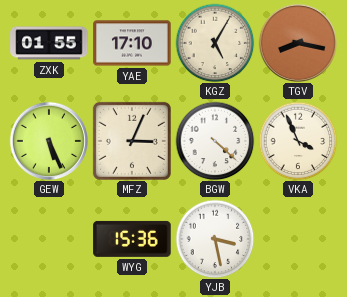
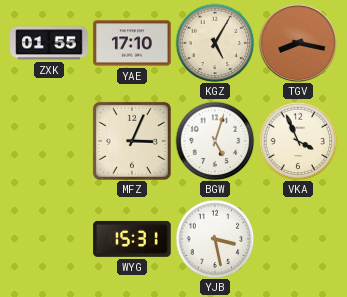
GEW: 5:26 -> none (48, 140)
BGW: 4:22 -> 5:03 (215, 141)
WYG: 15:36 -> 15:31 (132, 239)
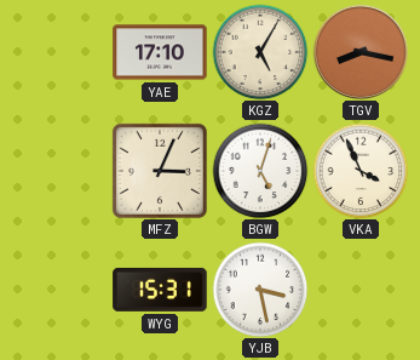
ZXK: 01:55 -> none (49, 43)
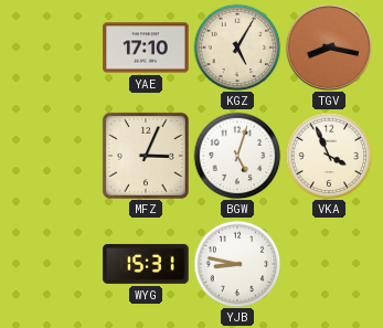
YJB: 3:28 -> 8:47 (237, 264)
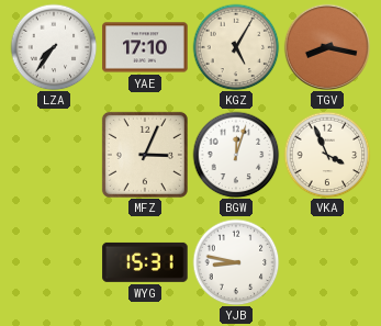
LZA: none -> 7:36 (54, 47)
BGW: 5:03 -> 12:03 (236, 155)
